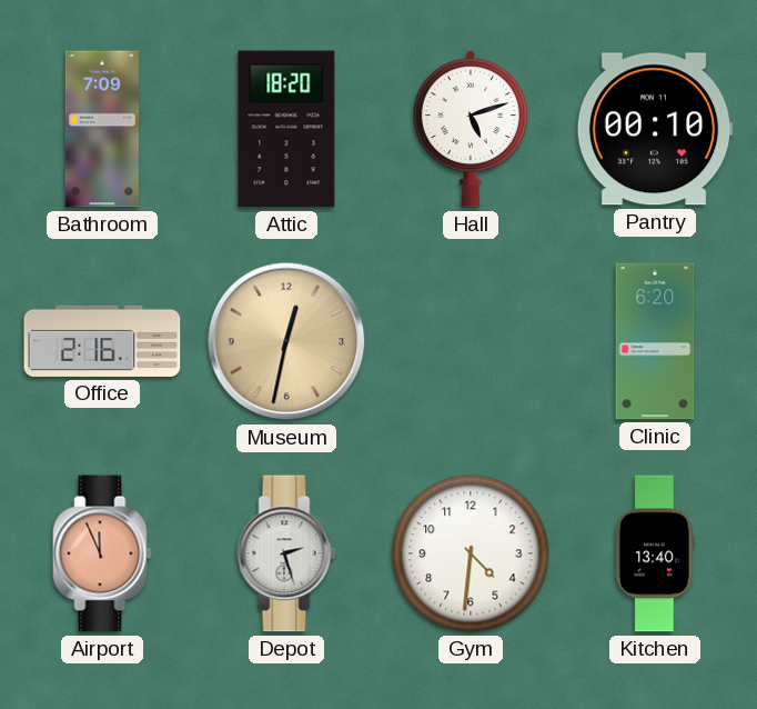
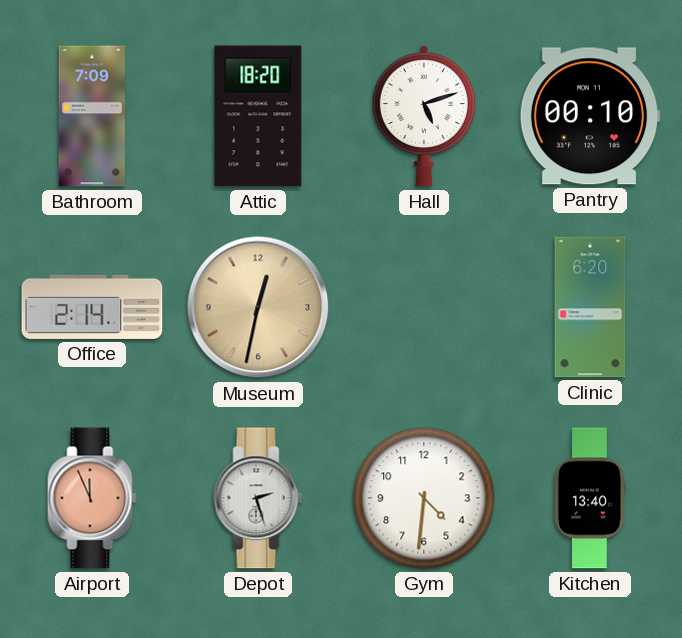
Office: 2:16 -> 2:14 (92, 307)
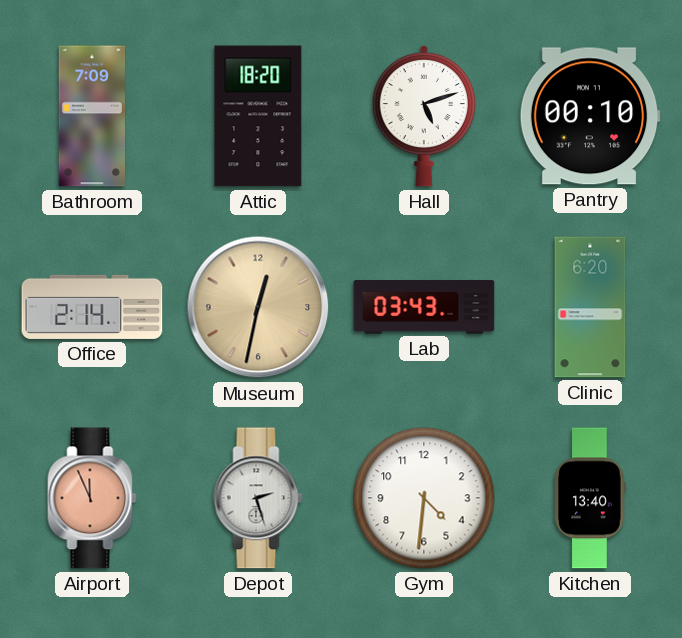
Lab: none -> 03:43 (424, 307)
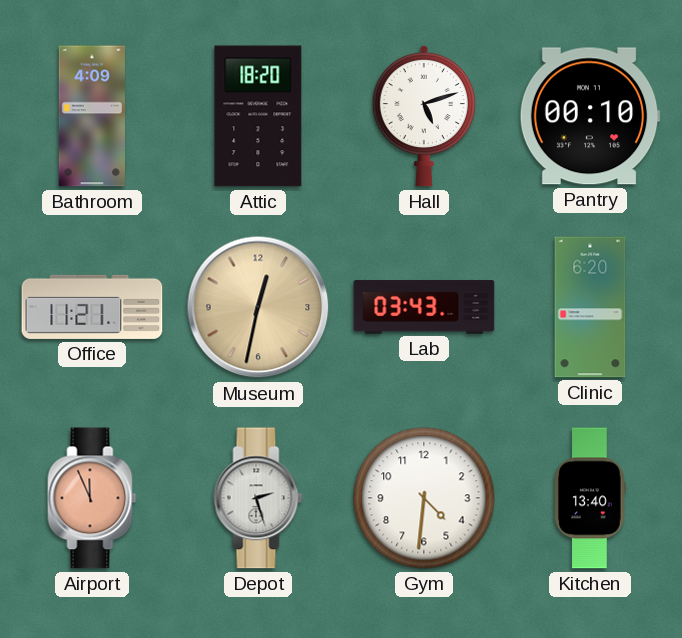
Bathroom: 7:09 -> 4:09 (91, 116)
Office: 2:14 -> 11:21 (92, 307)
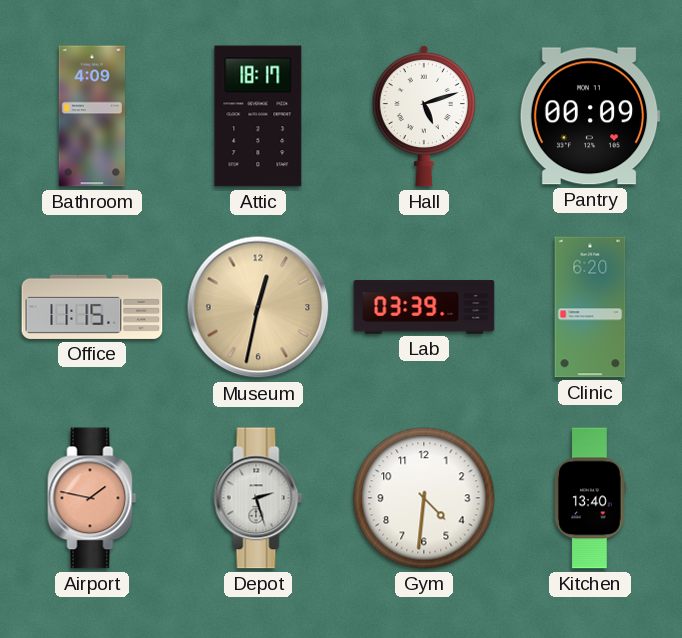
Attic: 18:20 -> 18:17 (258, 116)
Pantry: 00:10 -> 00:09 (590, 116)
Office: 11:21 -> 11:15 (92, 307)
Lab: 03:43 -> 03:39 (424, 307)
Airport: 11:56 -> 1:47 (92, 498)
